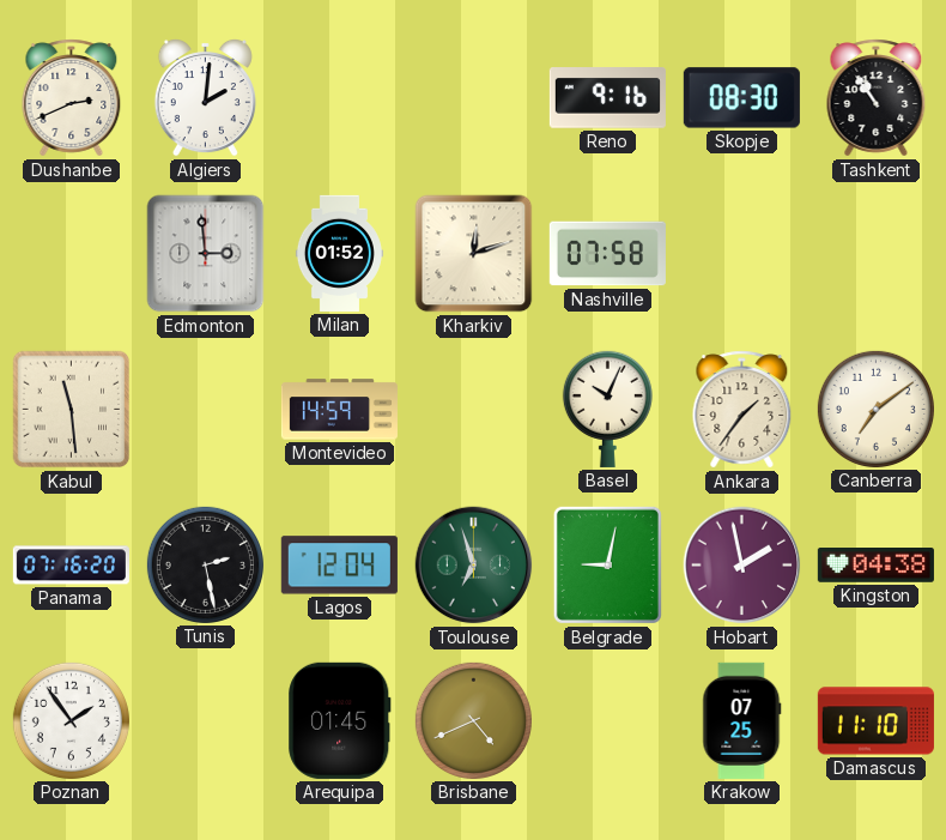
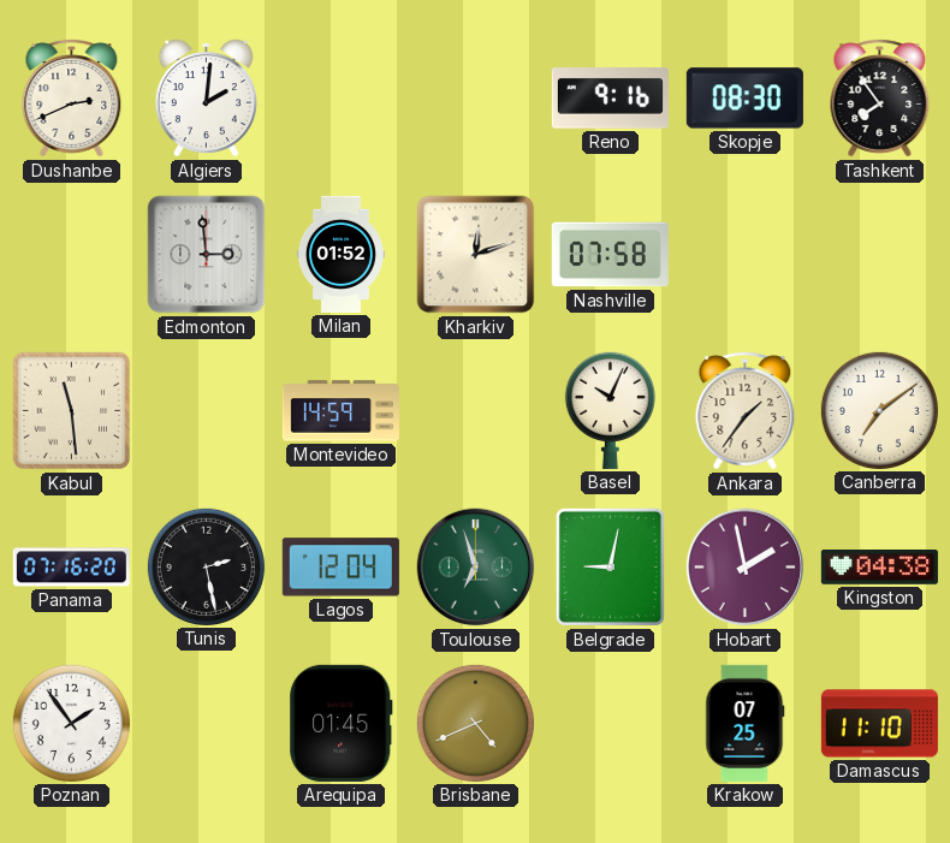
Tashkent: 10:54 -> 7:54 (880, 99)
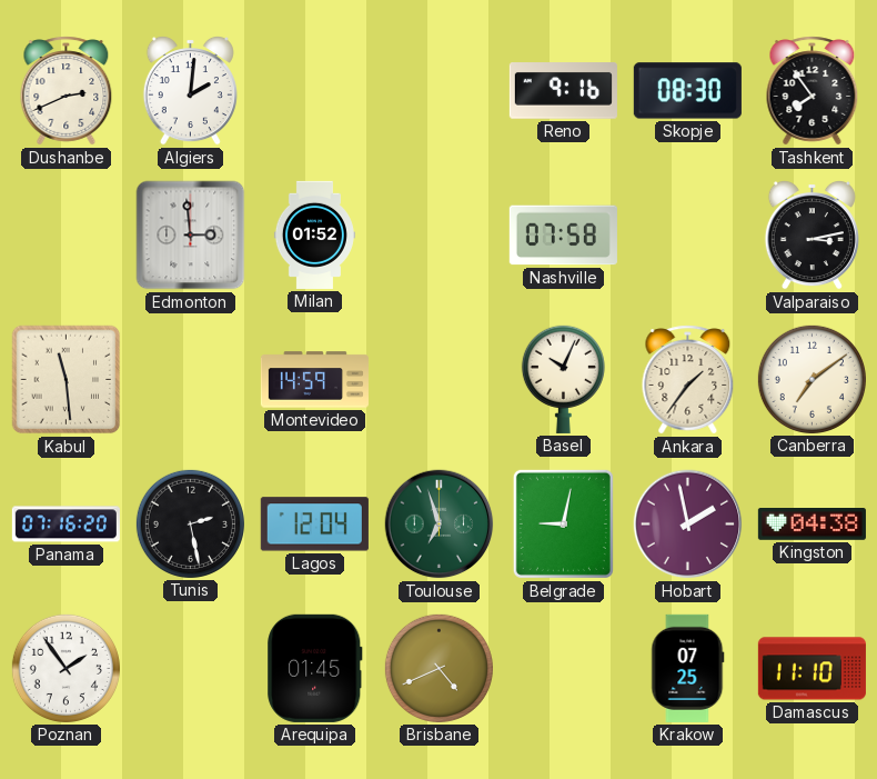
Kharkiv: 12:12 -> none (476, 255)
Valparaiso: none -> 3:13 (812, 234)
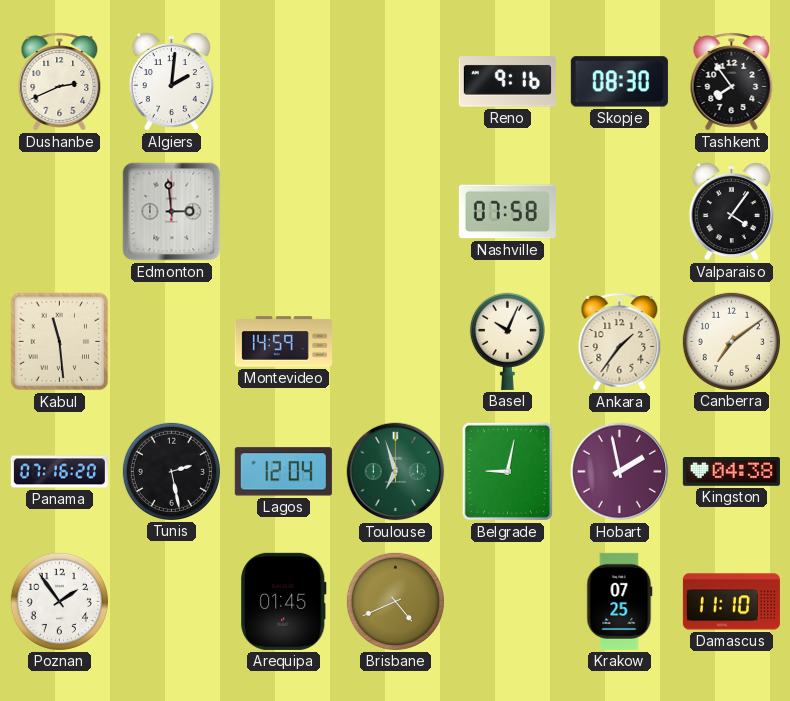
Milan: 01:52 -> none (314, 234)
Valparaiso: 3:13 -> 4:06 (731, 211)
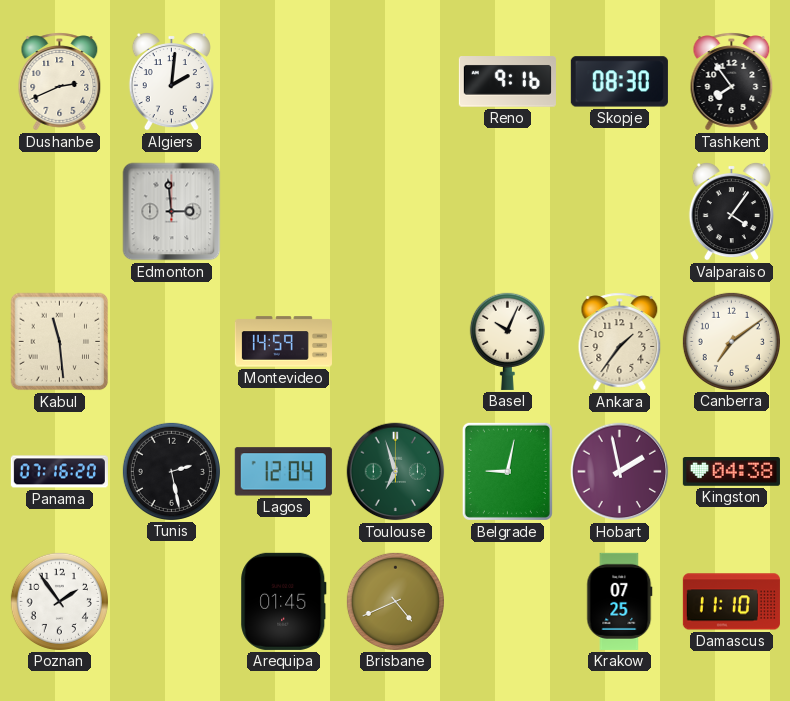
Nashville: 07:58 -> none (507, 212)
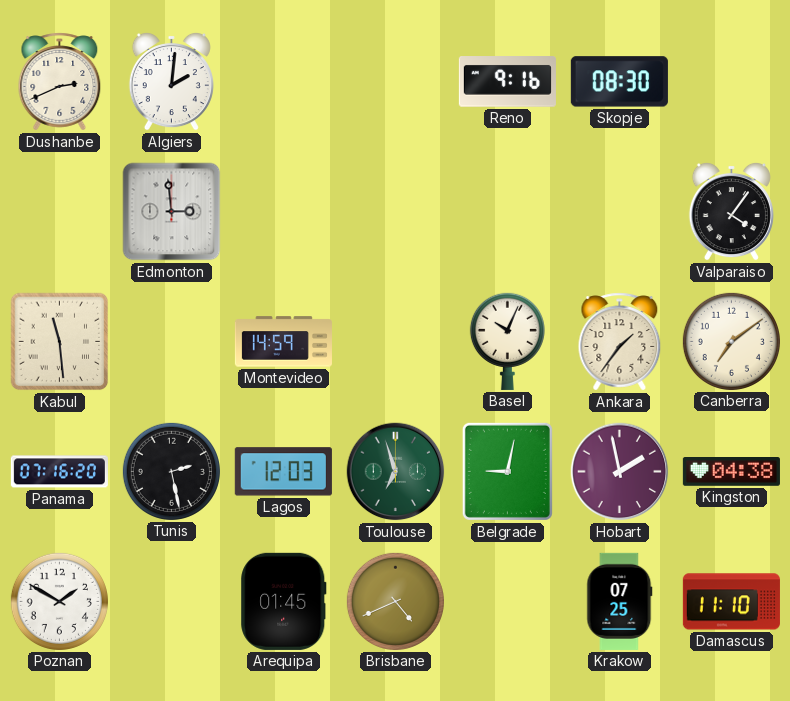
Tashkent: 7:54 -> none (732, 82)
Lagos: 12:04 -> 12:03 (283, 472)
Poznan: 1:54 -> 1:50 (59, 601)
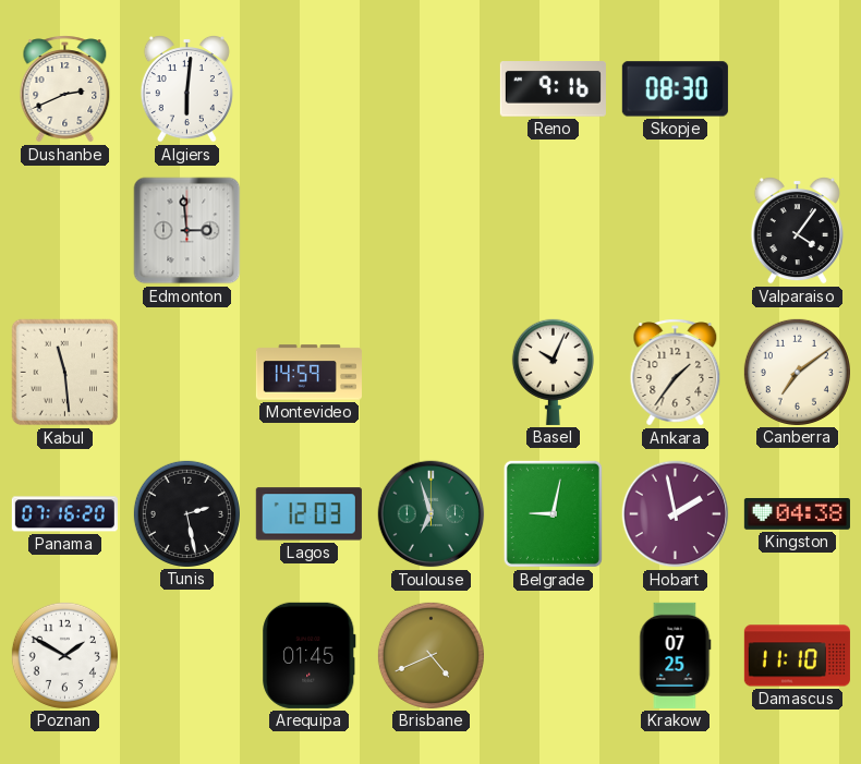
Algiers: 2:01 -> 6:01 (186, 88)
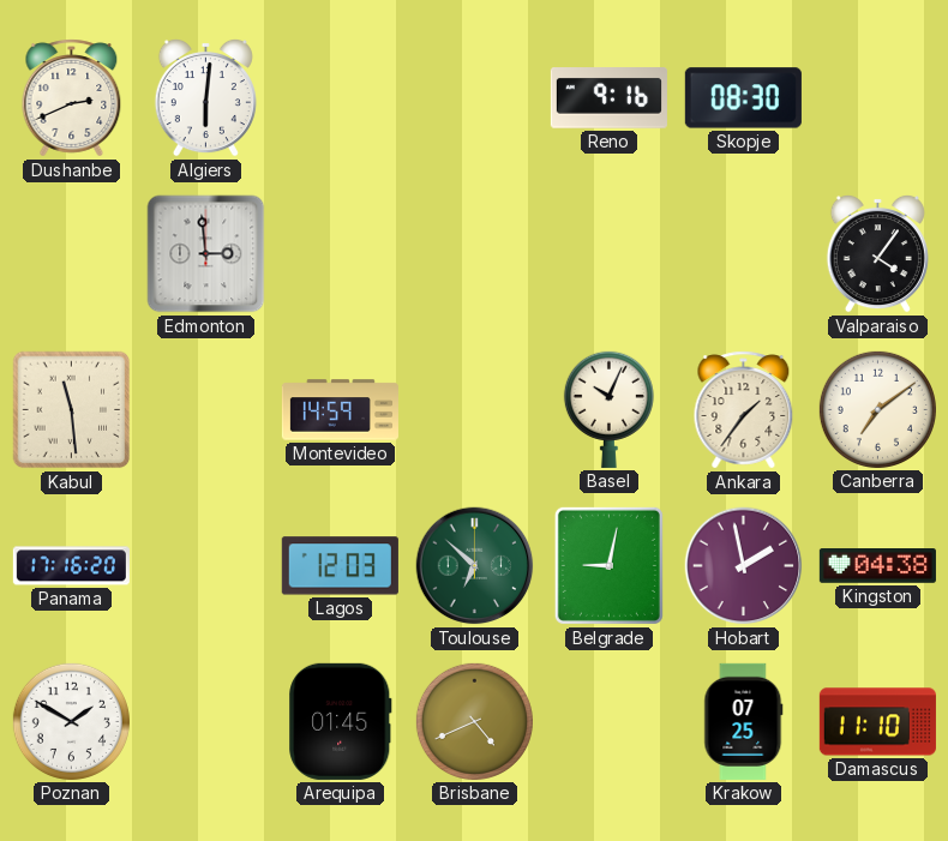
Panama: 07:16 -> 17:16 (71, 566)
Tunis: 2:28 -> none (186, 513)
Toulouse: 6:57 -> 6:52 (475, 566)
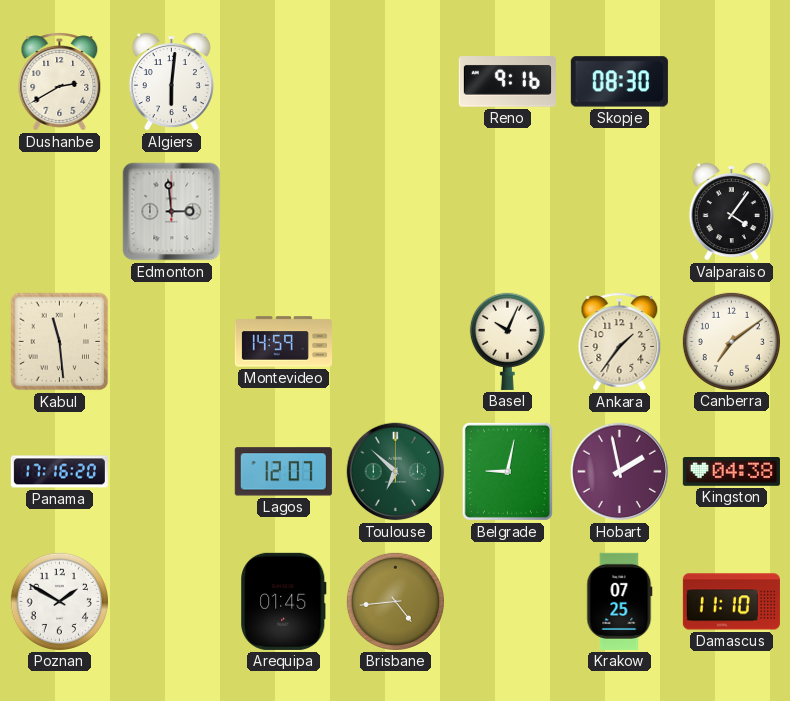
Dushanbe: 2:41 -> 2:40 (60, 82)
Lagos: 12:03 -> 12:07 (283, 472)
Brisbane: 4:41 -> 4:44 (395, 601)
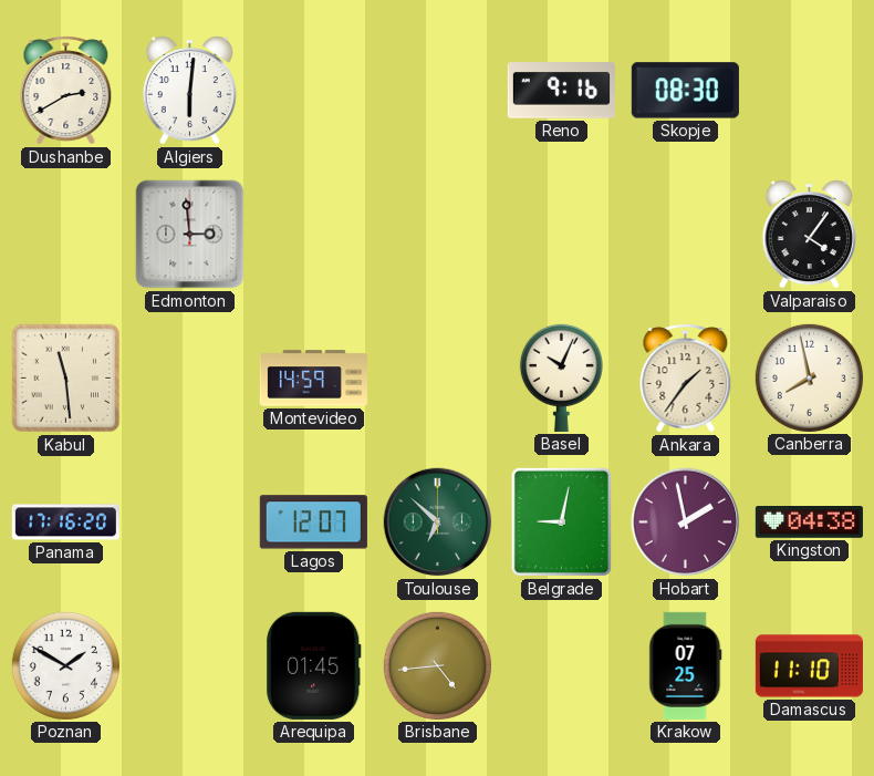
Canberra: 7:09 -> 7:58 (809, 377)
